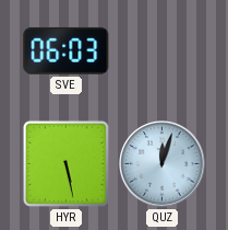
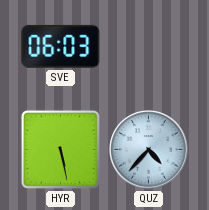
QUZ: 12:03 -> 4:37 (149, 150)
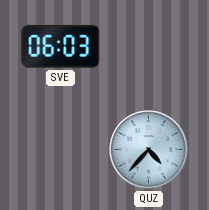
HYR: 5:28 -> none (60, 149)
